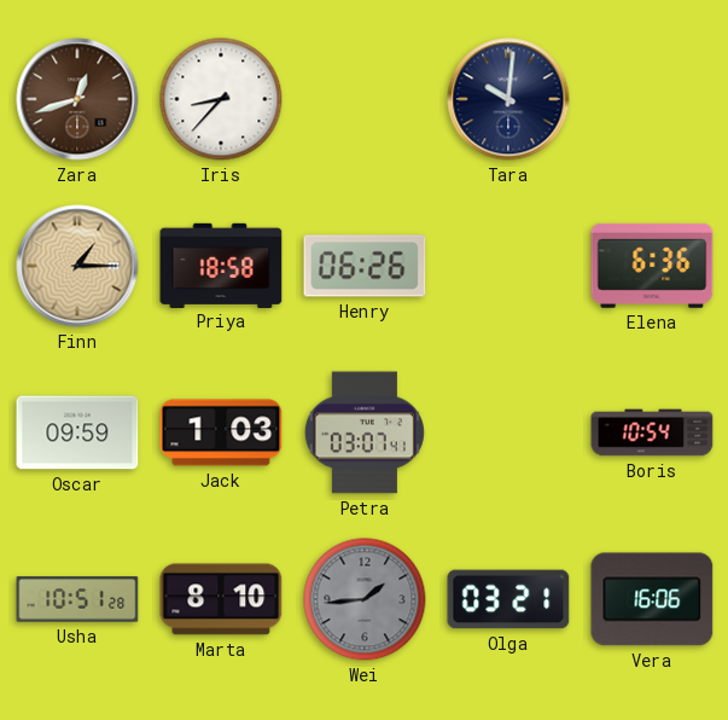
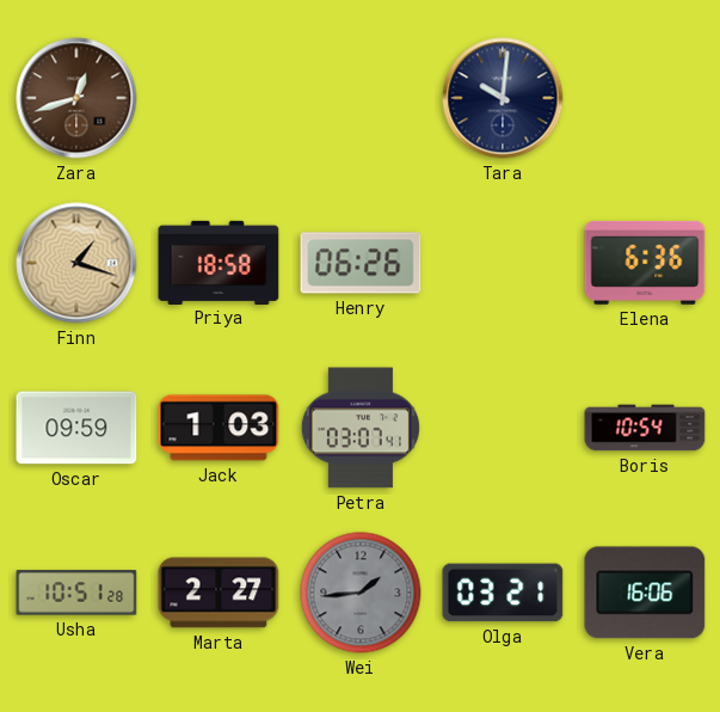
Iris: 8:37 -> none (221, 99)
Finn: 1:15 -> 1:18 (76, 263)
Marta: 8:10 -> 2:27 (219, 593)
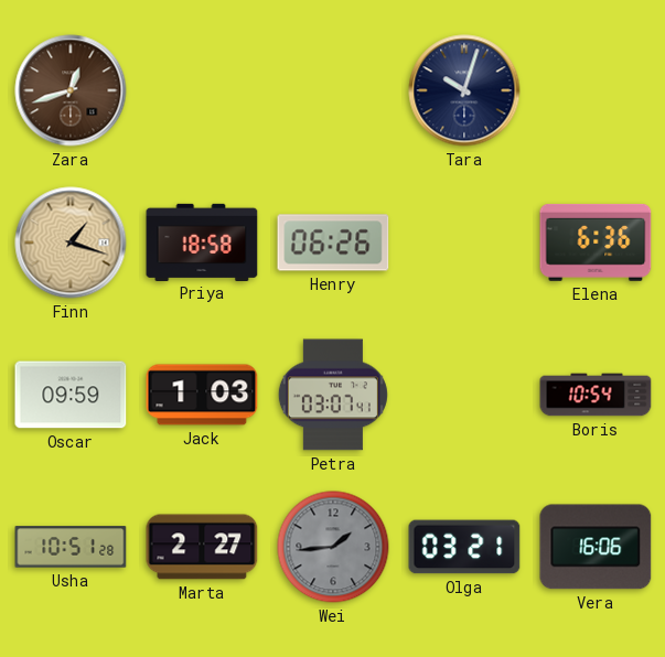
Tara: 10:01 -> 10:03 (464, 90)
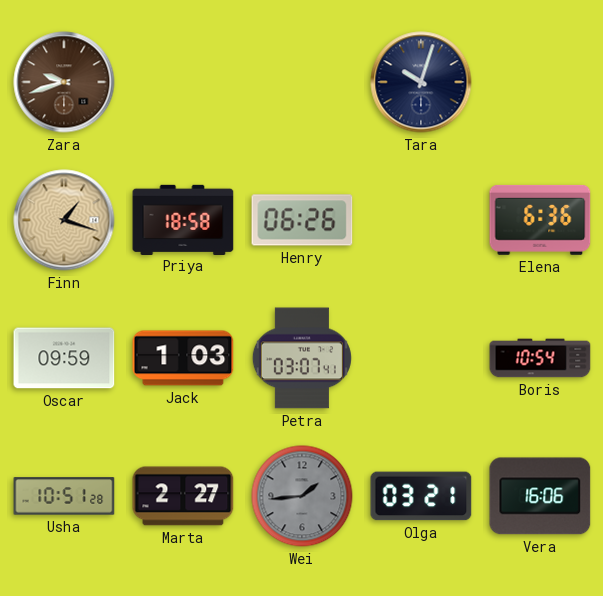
Zara: 12:42 -> 9:42 (64, 82)
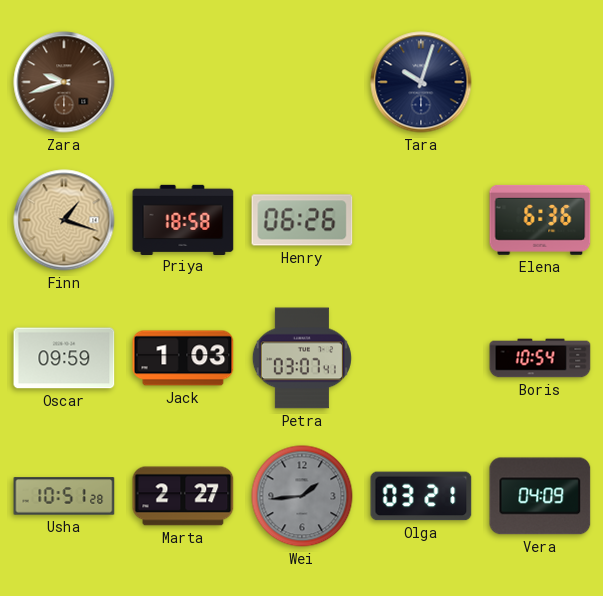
Vera: 16:06 -> 04:09 (540, 496)
